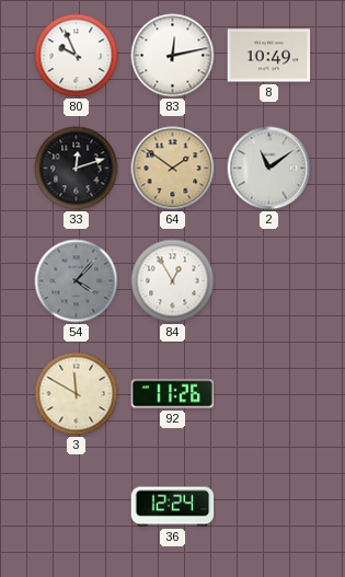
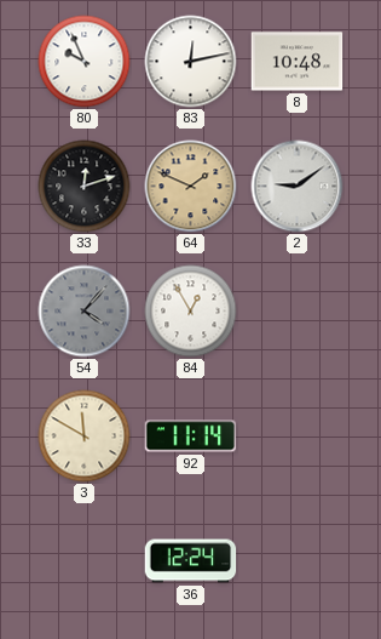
8: 10:49 -> 10:48 (298, 62)
64: 1:51 -> 1:49 (191, 187)
2: 11:09 -> 9:09 (298, 187)
92: 11:26 -> 11:14 (191, 437)
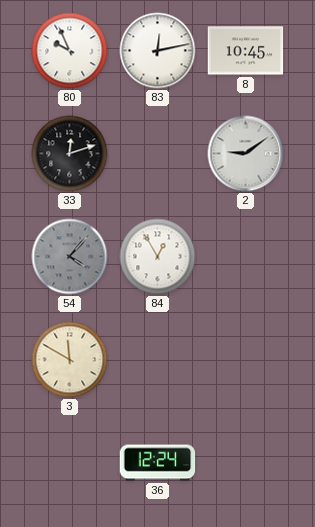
8: 10:48 -> 10:45 (246, 51)
64: 1:49 -> none (191, 187)
92: 11:14 -> none (191, 437)
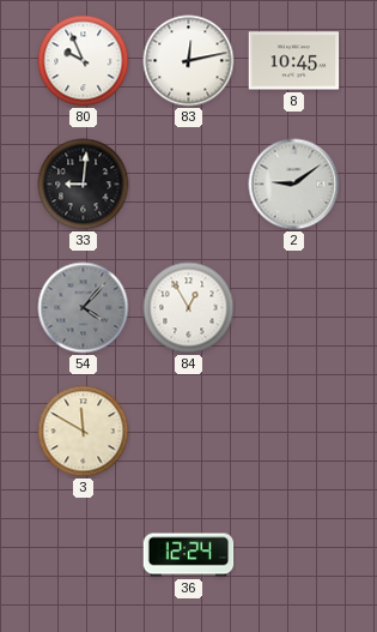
33: 12:12 -> 9:01 (84, 185)
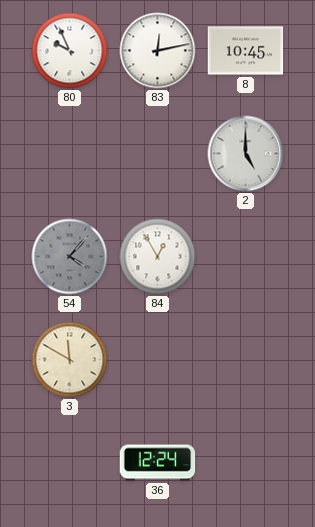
33: 9:01 -> none (84, 185)
2: 9:09 -> 5:00 (246, 154)
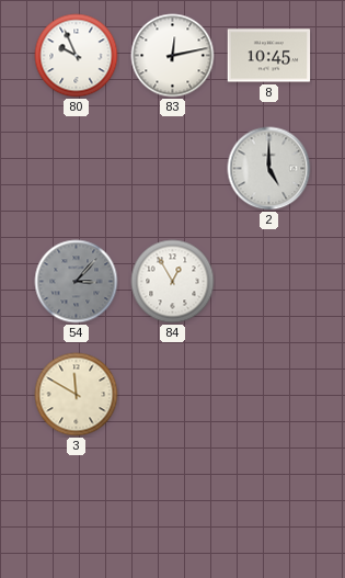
54: 4:07 -> 3:07 (77, 282)
36: 12:24 -> none (158, 463)
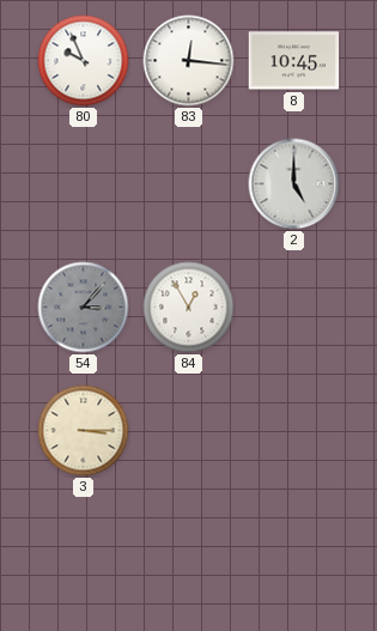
83: 12:13 -> 12:16 (189, 61)
3: 11:50 -> 3:15 (84, 431)
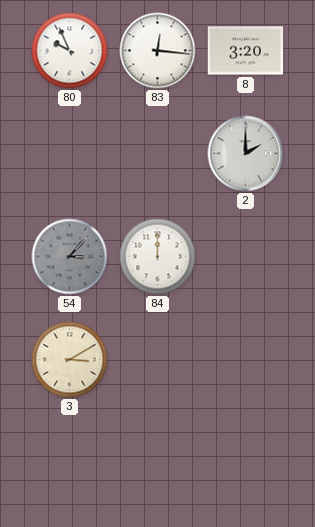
8: 10:45 -> 3:20 (246, 51)
2: 5:00 -> 2:00 (246, 154)
84: 12:55 -> 12:00 (158, 257)
3: 3:15 -> 3:10 (70, 360)
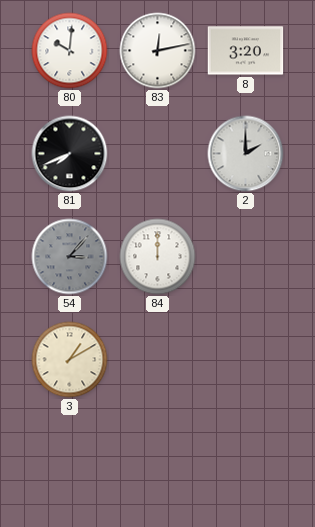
80: 9:56 -> 10:01 (70, 51)
83: 12:16 -> 12:13 (158, 51)
81: none -> 7:41 (70, 154)
3: 3:10 -> 1:10 (70, 360)
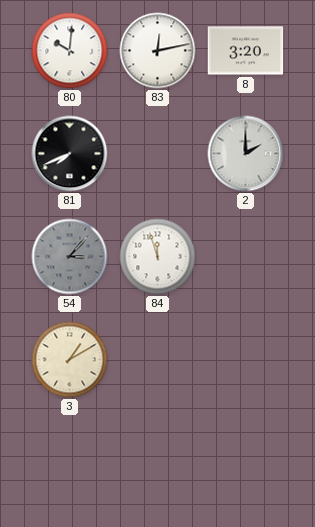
84: 12:00 -> 11:57 (158, 257)
